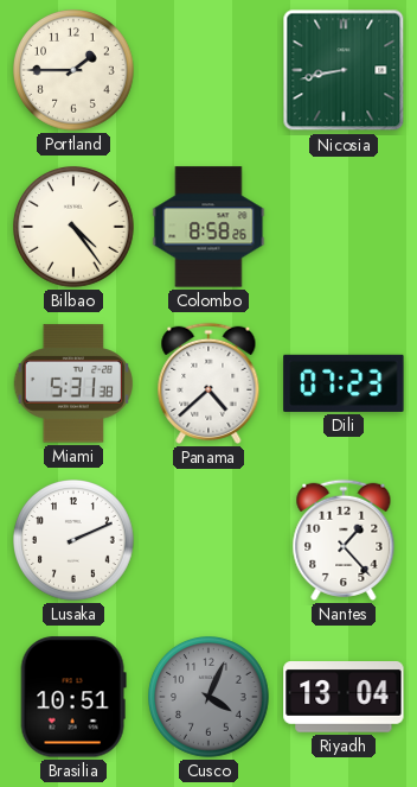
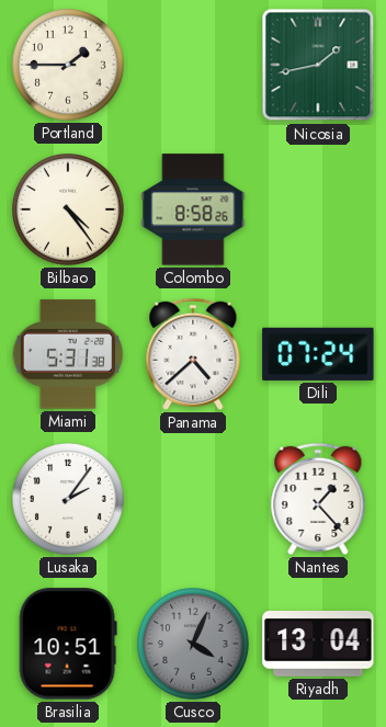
Nicosia: 8:43 -> 1:43 (318, 65)
Dili: 07:23 -> 07:24 (318, 354)
Lusaka: 2:11 -> 2:06 (69, 500)
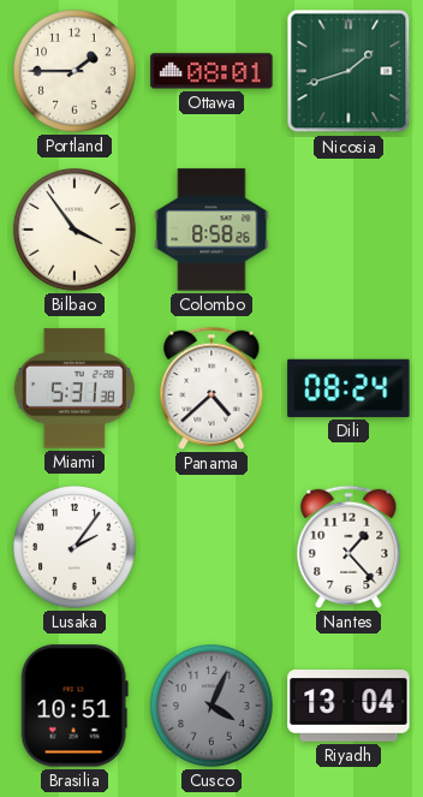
Ottawa: none -> 08:01 (211, 71)
Nicosia: 1:43 -> 1:42 (348, 71)
Bilbao: 4:24 -> 3:54 (76, 231)
Dili: 07:24 -> 08:24 (348, 388)
